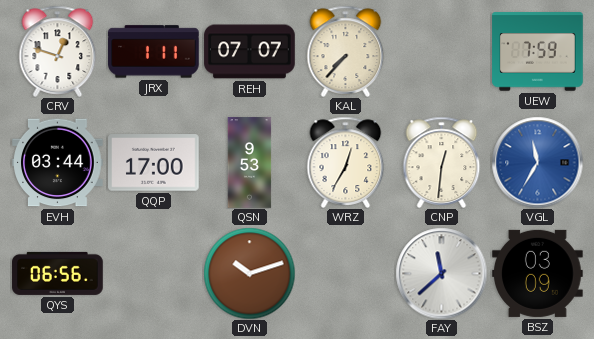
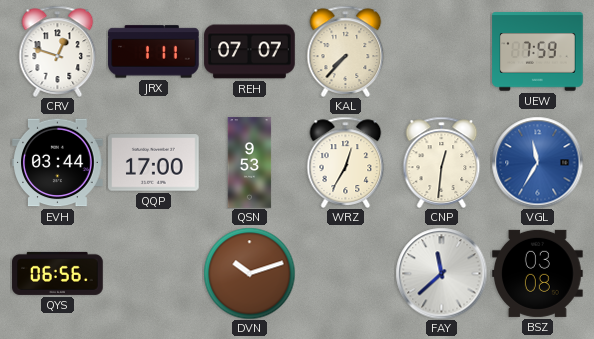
BSZ: 03:09 -> 03:08 (538, 273)
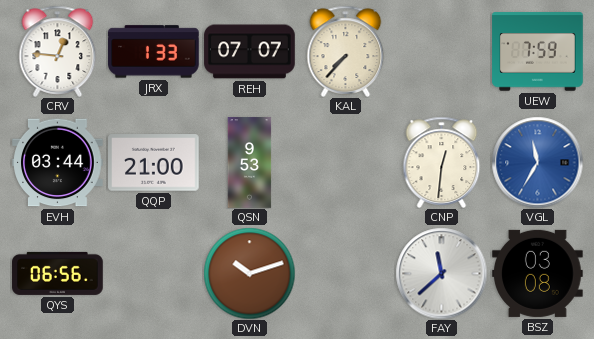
CRV: 12:48 -> 12:46 (58, 51)
JRX: 1:11 -> 1:33 (154, 52)
QQP: 17:00 -> 21:00 (154, 163)
WRZ: 12:35 -> none (346, 162)
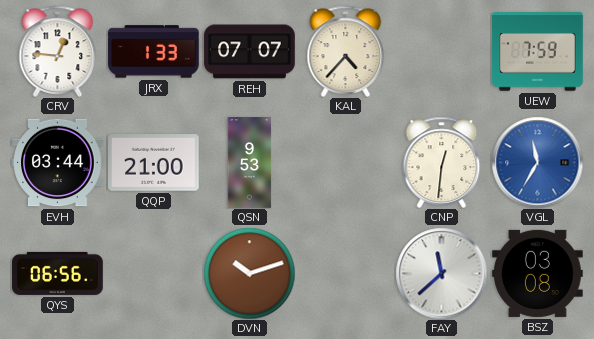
KAL: 7:37 -> 4:37 (346, 51)
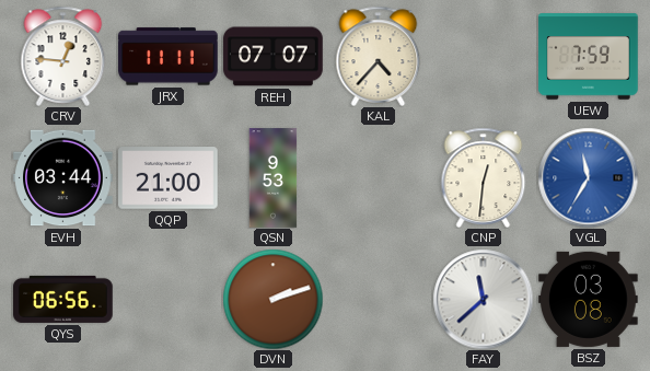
JRX: 1:33 -> 11:11 (169, 57)
DVN: 10:12 -> 2:12 (272, 299)
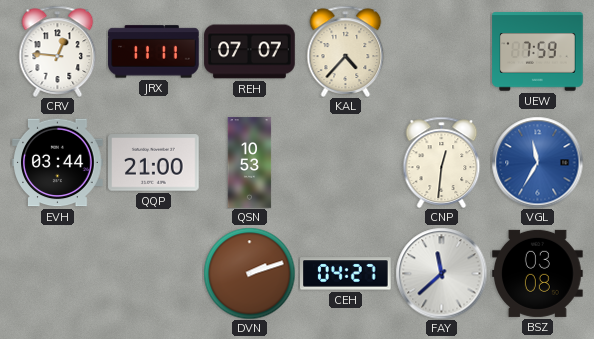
QSN: 9:53 -> 10:53 (250, 163)
QYS: 06:56 -> none (63, 299)
CEH: none -> 04:27 (346, 274)
